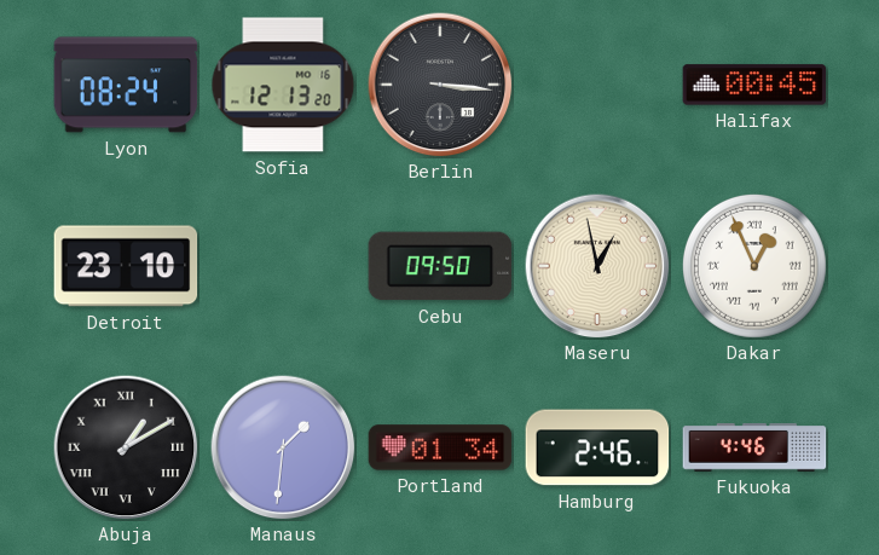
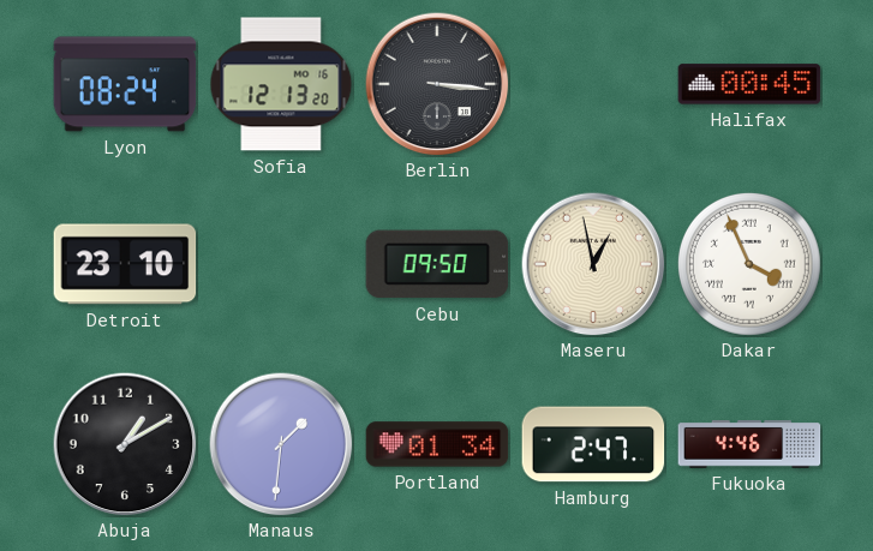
Dakar: 12:56 -> 3:56 (749, 264)
Abuja numerals: Roman -> Arabic (125, 444)
Hamburg: 2:46 -> 2:47 (593, 444)
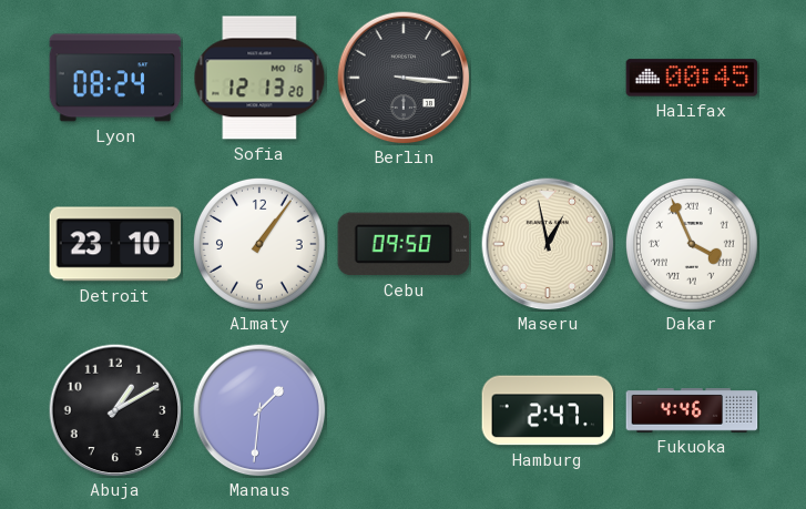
Almaty: none -> 1:06 (259, 244)
Portland: 01:34 -> none (437, 444)
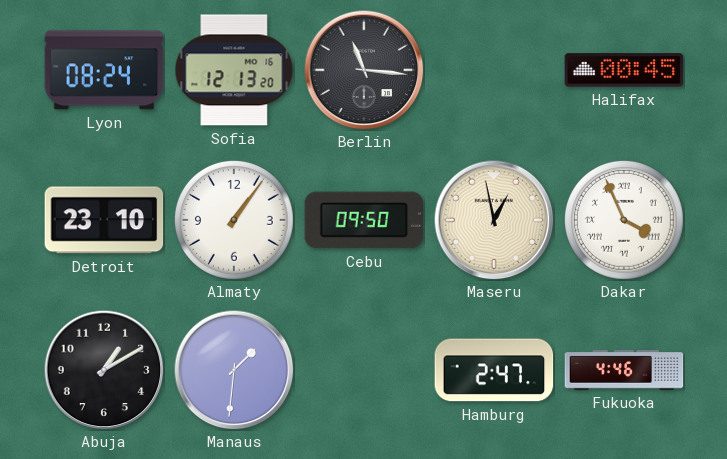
Berlin: 3:16 -> 11:16 (364, 70)
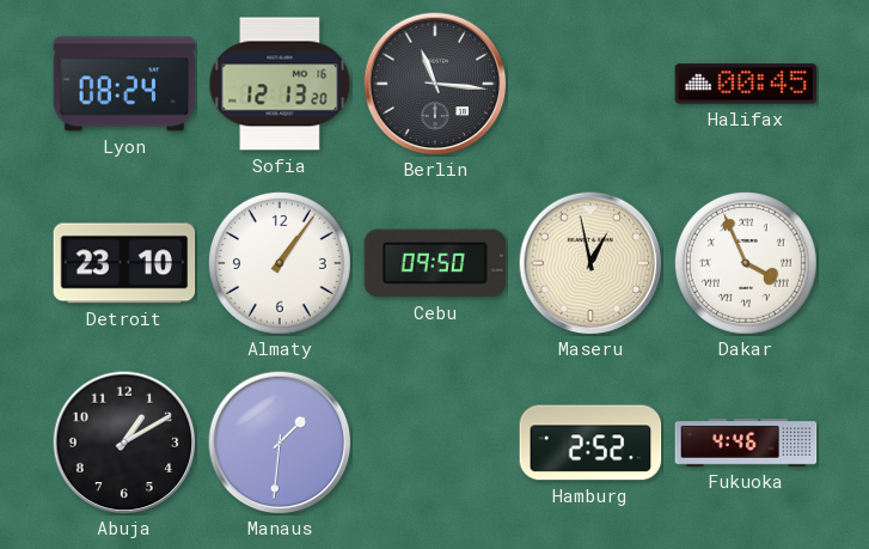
Hamburg: 2:47 -> 2:52 (590, 443)
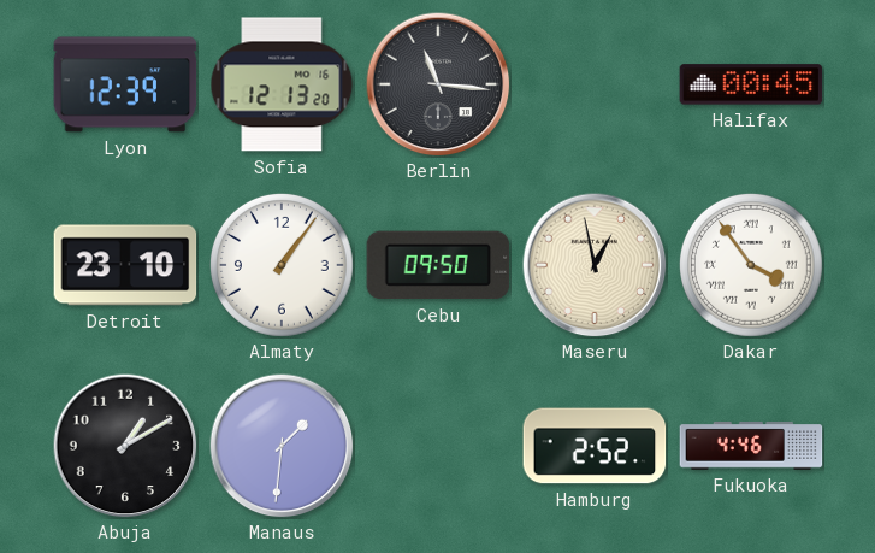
Lyon: 08:24 -> 12:39 (125, 84)
Dakar: 3:56 -> 3:54 (751, 265)
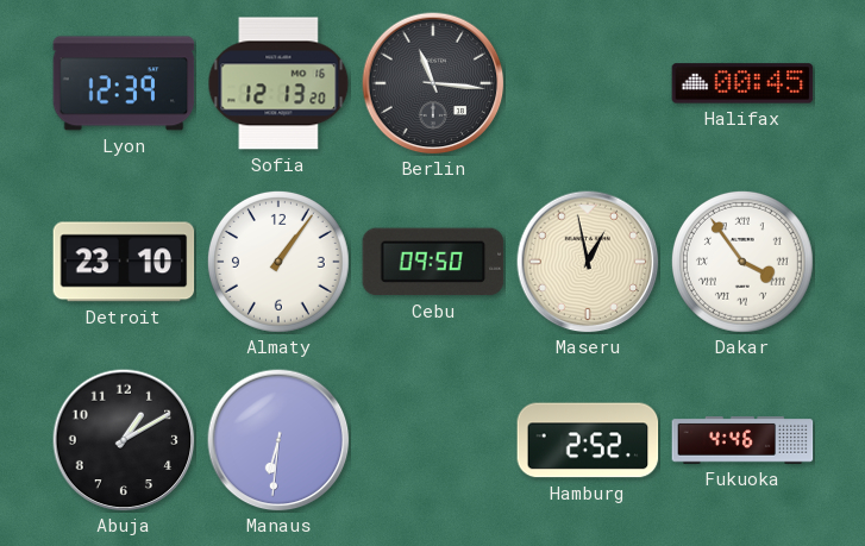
Manaus: 1:31 -> 6:31 (278, 440)
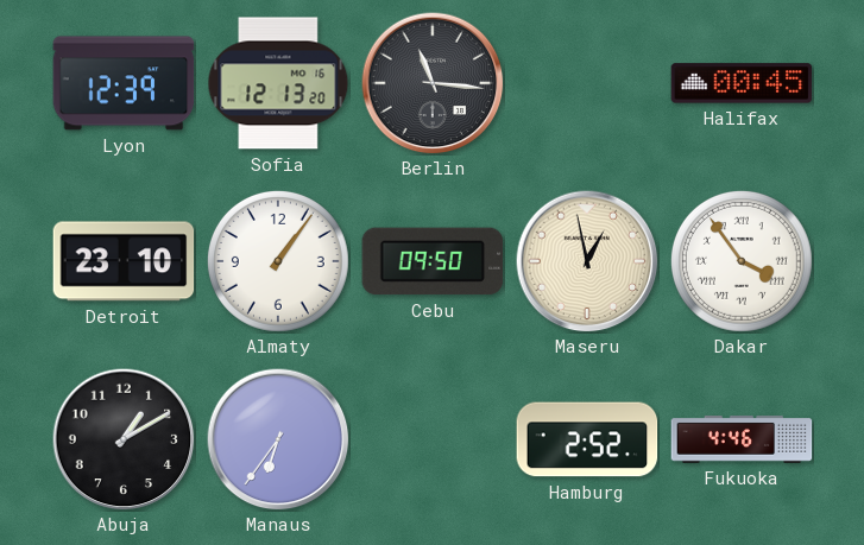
Manaus: 6:31 -> 6:36 (278, 439)
